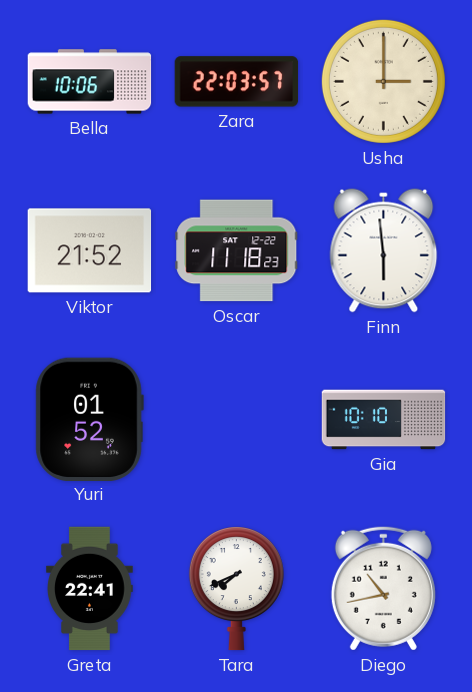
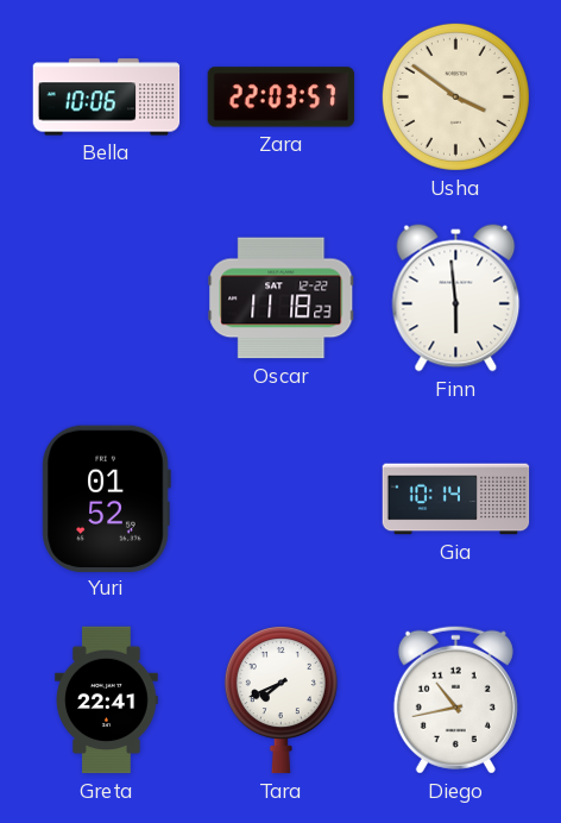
Usha: 3:00 -> 3:51 (455, 96)
Viktor: 21:52 -> none (90, 251)
Gia: 10:10 -> 10:14 (456, 500)
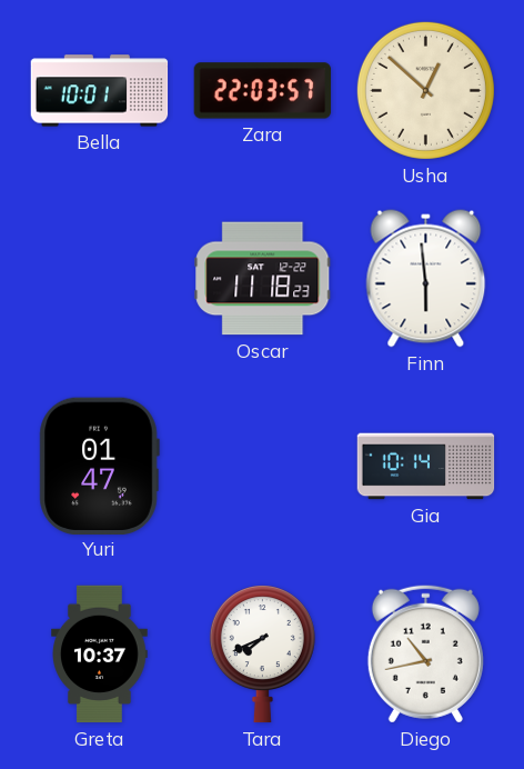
Bella: 10:06 -> 10:01 (100, 91)
Usha: 3:51 -> 12:52 (425, 90)
Yuri: 01:52 -> 01:47 (99, 466)
Greta: 22:41 -> 10:37 (100, 655)
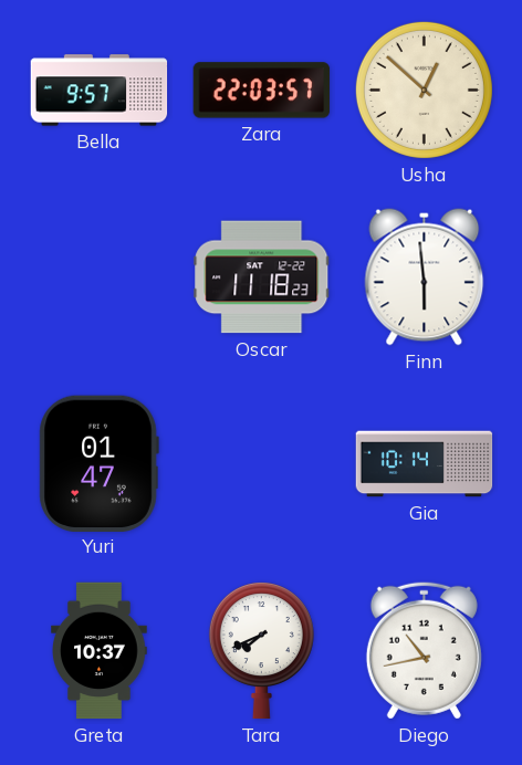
Bella: 10:01 -> 9:57 (100, 91)
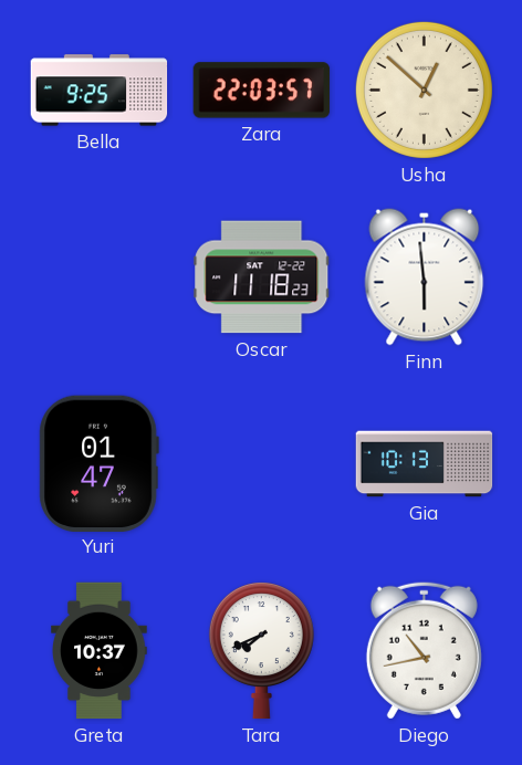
Bella: 9:57 -> 9:25 (100, 91)
Gia: 10:14 -> 10:13 (425, 464)
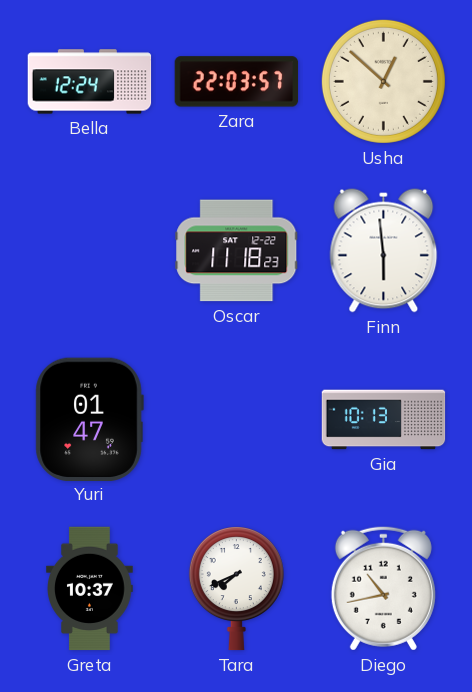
Bella: 9:25 -> 12:24 (90, 82)
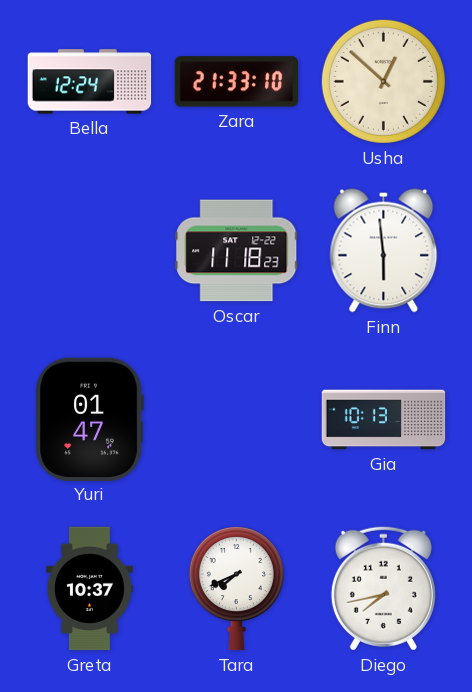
Zara: 22:03 -> 21:33 (237, 82)
Diego: 10:43 -> 7:43 (383, 588)
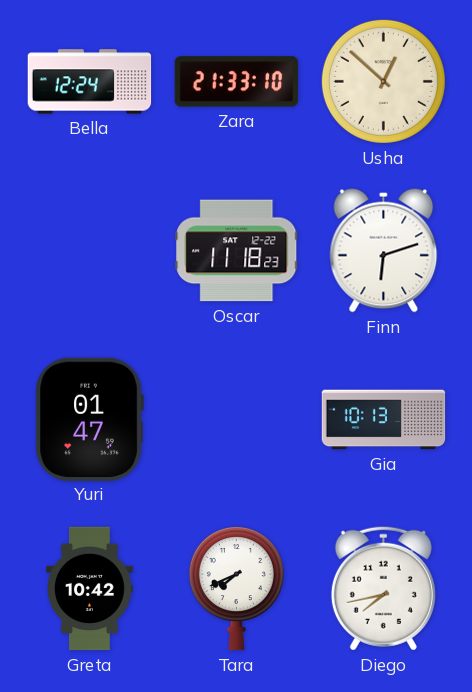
Finn: 5:59 -> 6:12 (384, 251)
Greta: 10:37 -> 10:42 (90, 589)
